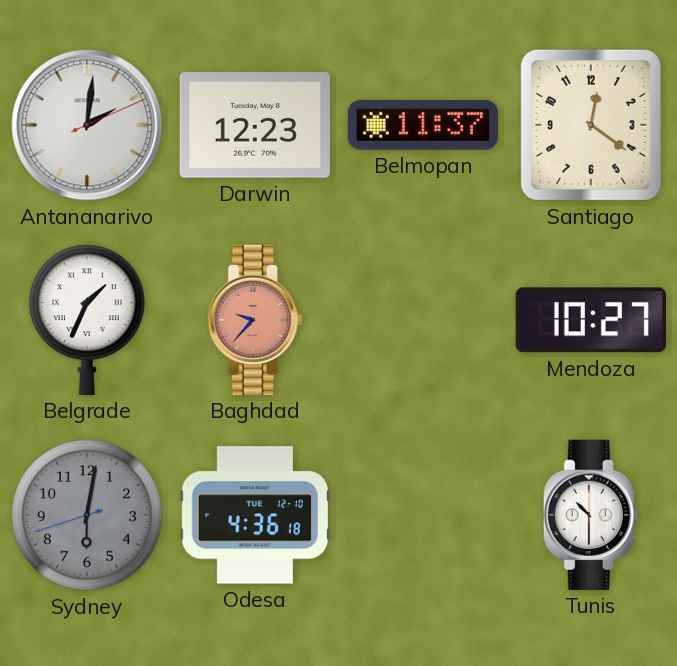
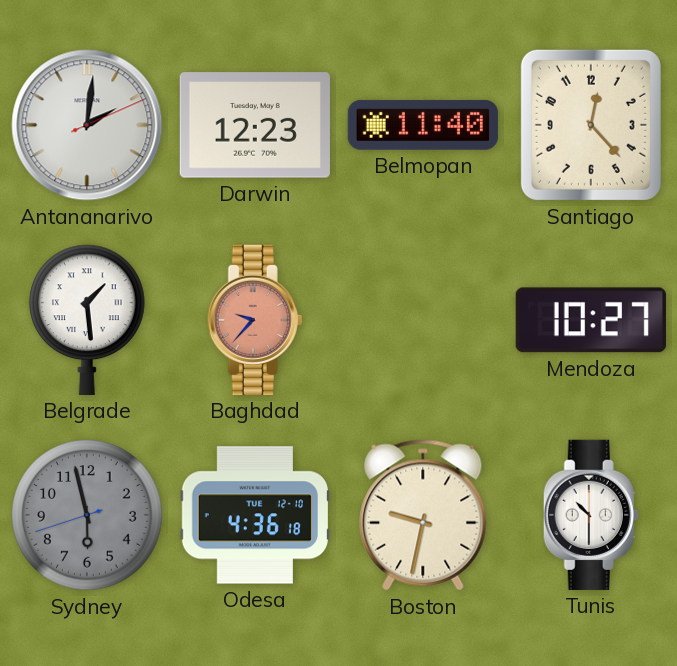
Belmopan: 11:37 -> 11:40 (423, 125)
Santiago: 12:21 -> 12:23 (591, 125)
Belgrade: 1:34 -> 1:29 (88, 320)
Sydney: 6:01 -> 5:57 (87, 515)
Boston: none -> 9:32 (423, 515)
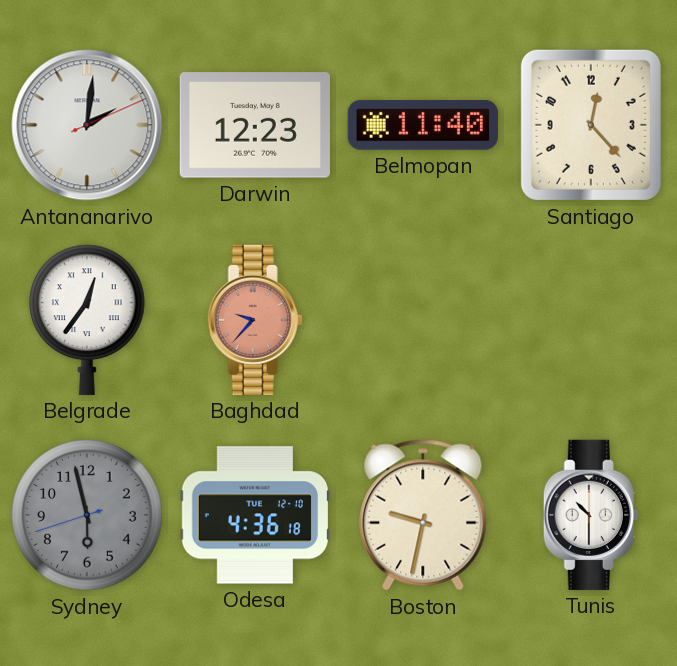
Belgrade: 1:29 -> 12:36 (88, 320)
Mendoza: 10:27 -> none (591, 320)
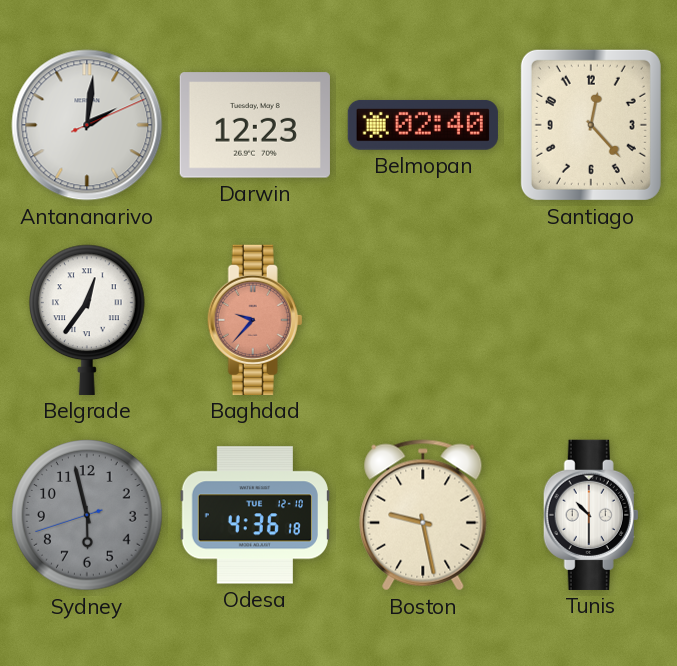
Belmopan: 11:40 -> 02:40 (423, 125)
Boston: 9:32 -> 9:28 (423, 515)
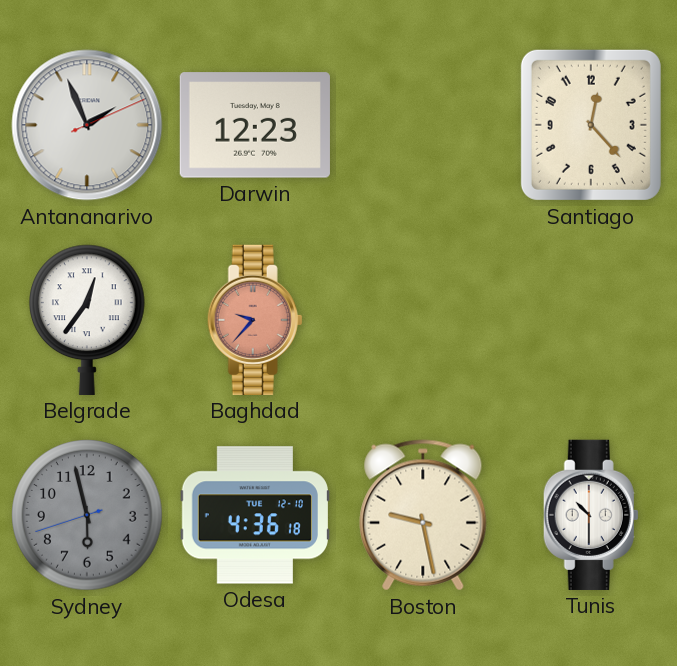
Antananarivo: 2:01 -> 1:56 (87, 125)
Belmopan: 02:40 -> none (423, 125)
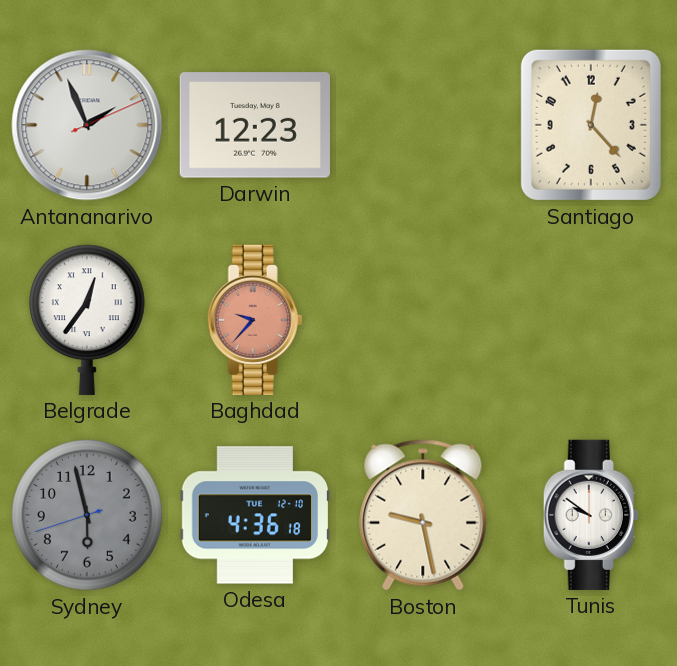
Tunis: 10:30 -> 9:51 (591, 515)
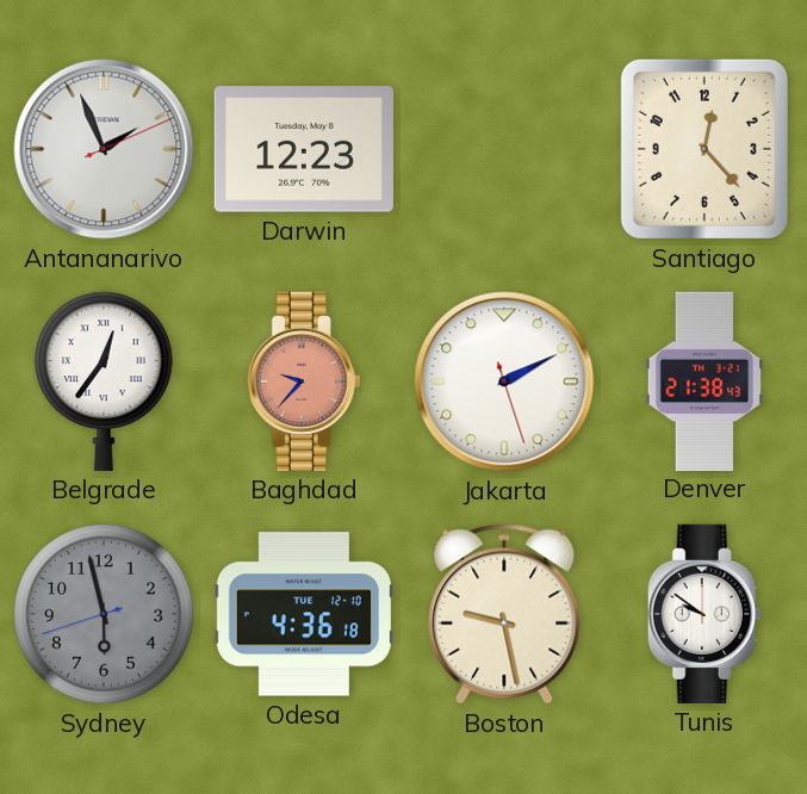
Jakarta: none -> 2:10 (504, 382)
Denver: none -> 21:38 (704, 380)
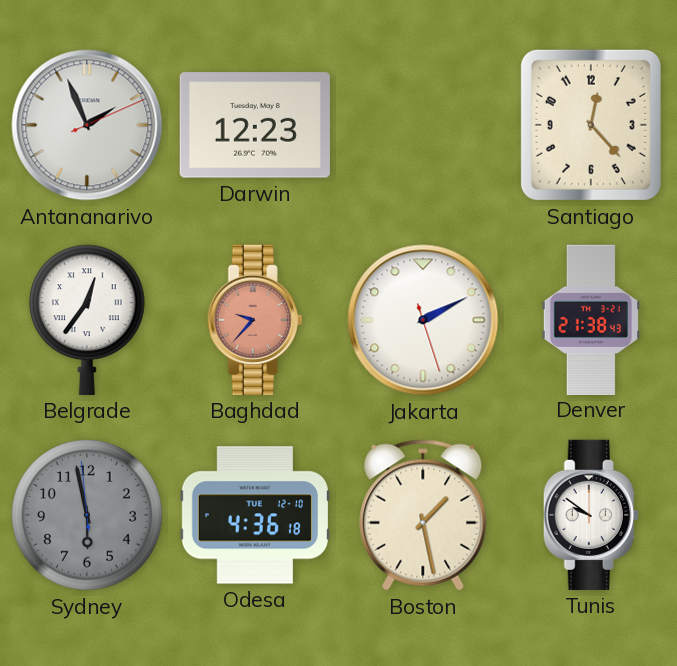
Sydney: 5:57:42 -> 5:57:59 (87, 515)
Boston: 9:28 -> 1:28 (423, 515)
